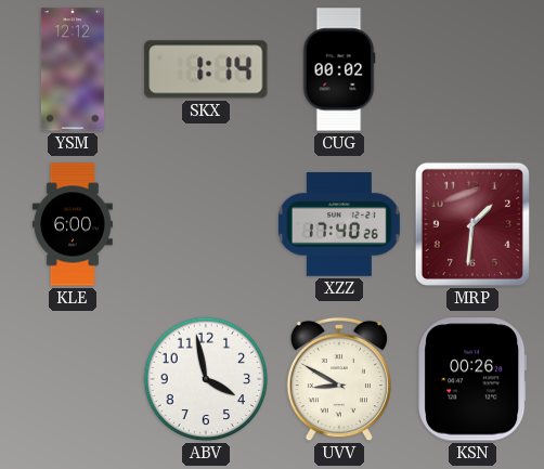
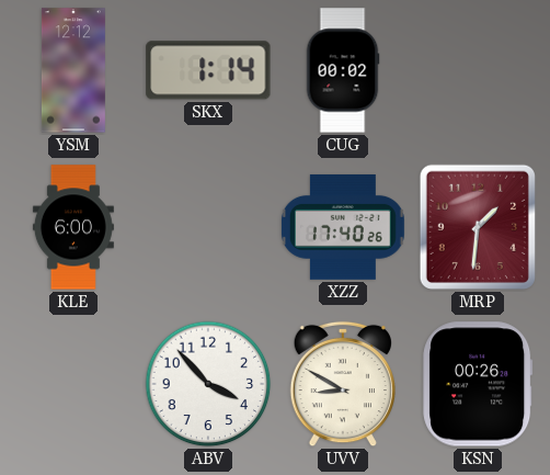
ABV: 3:58 -> 3:53 (208, 384)
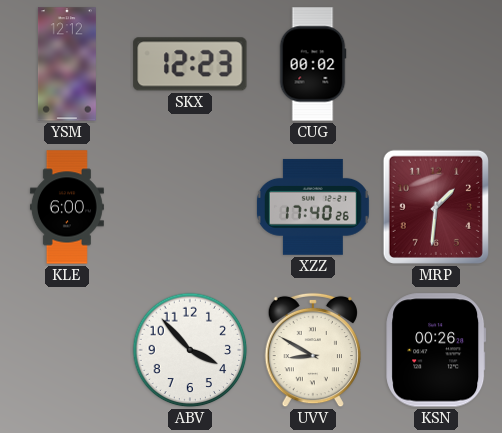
SKX: 1:14 -> 12:23 (190, 64)
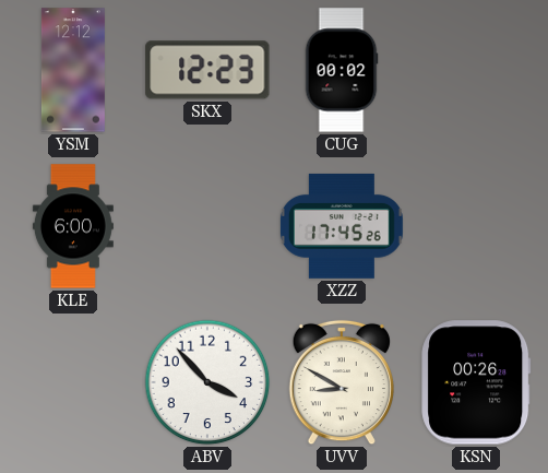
XZZ: 17:40 -> 17:45 (342, 226)
MRP: 1:31 -> none (436, 207)
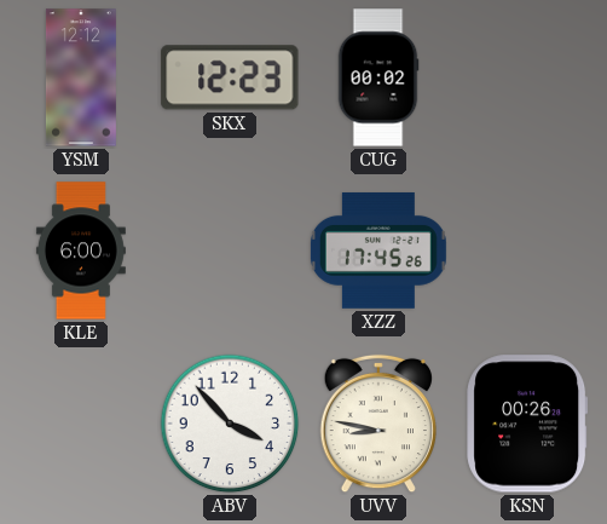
UVV: 8:50 -> 8:47 (377, 424)
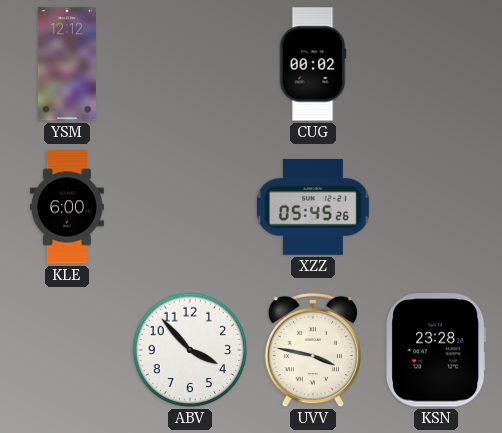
SKX: 12:23 -> none (230, 77)
XZZ: 17:45 -> 05:45 (313, 207)
UVV: 8:47 -> 3:47 (312, 350)
KSN: 00:26 -> 23:28 (436, 350)
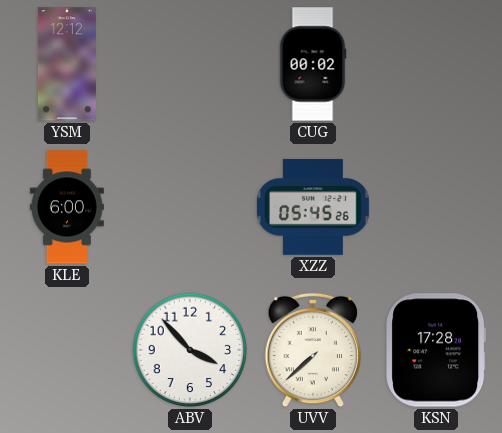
UVV: 3:47 -> 7:38 (312, 350)
KSN: 23:28 -> 17:28 (436, 350)
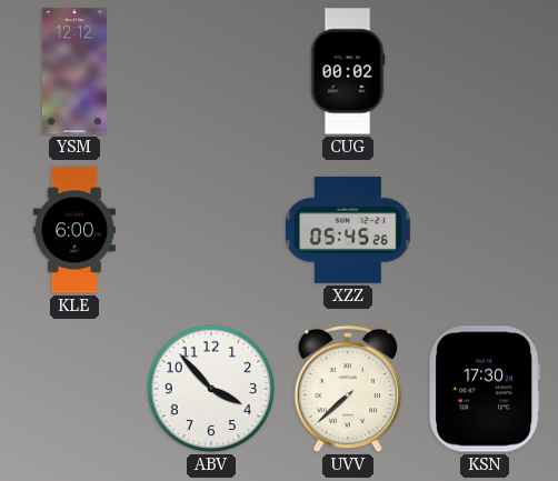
KSN: 17:28 -> 17:30 (485, 389)
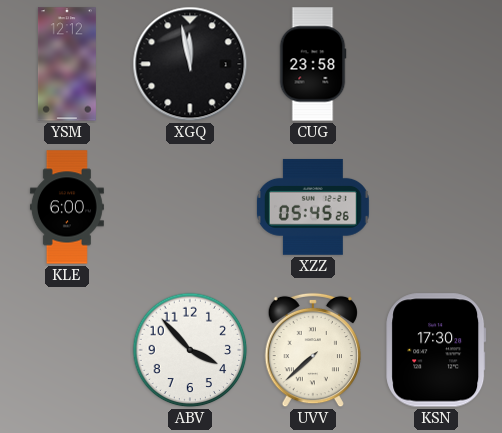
XGQ: none -> 11:58 (190, 64)
CUG: 00:02 -> 23:58 (313, 64)
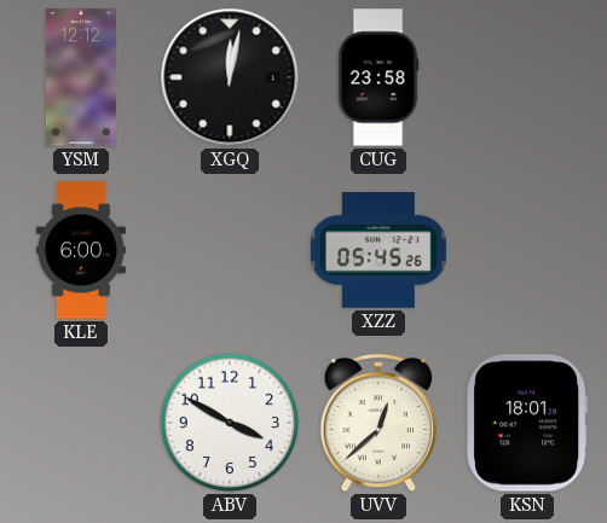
XGQ: 11:58 -> 12:02 (230, 77)
ABV: 3:53 -> 3:50 (230, 423)
UVV: 7:38 -> 12:38 (377, 423)
KSN: 17:30 -> 18:01 (527, 423)
